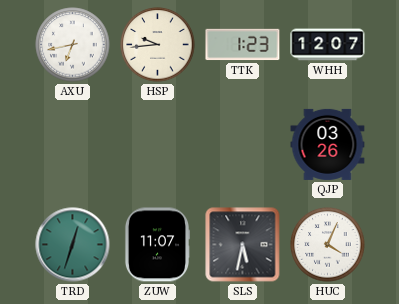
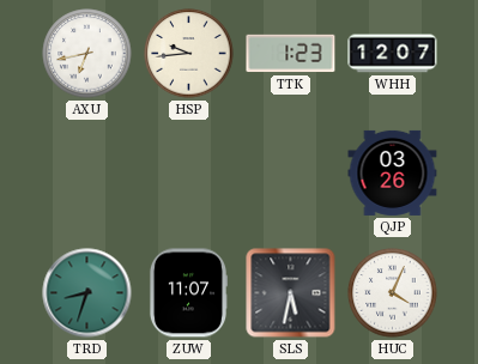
TRD: 12:33 -> 8:33 (87, 293)
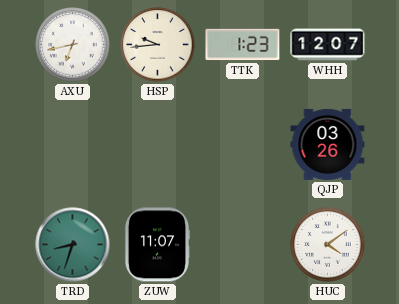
SLS: 5:32 -> none (291, 293)
HUC: 4:04 -> 4:09 (328, 245)
